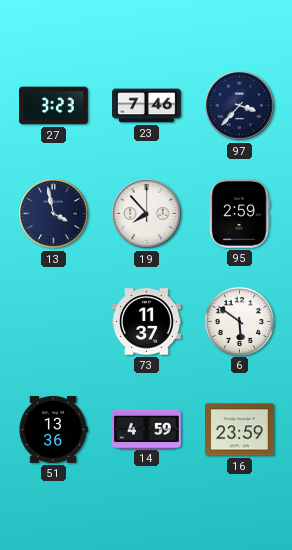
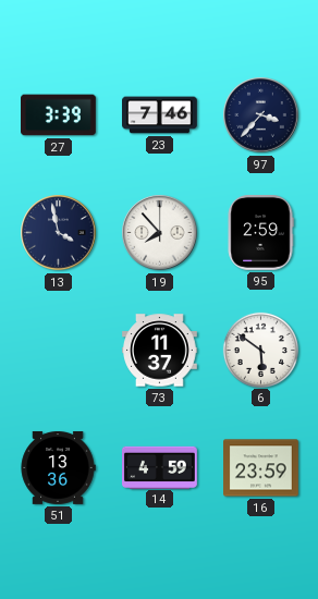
27: 3:23 -> 3:39 (59, 115)
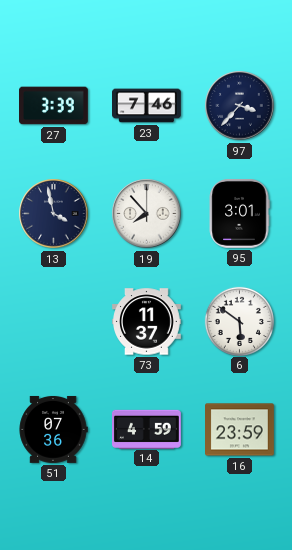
95: 2:59 -> 3:01 (239, 214)
51: 13:36 -> 07:36 (53, 429)
